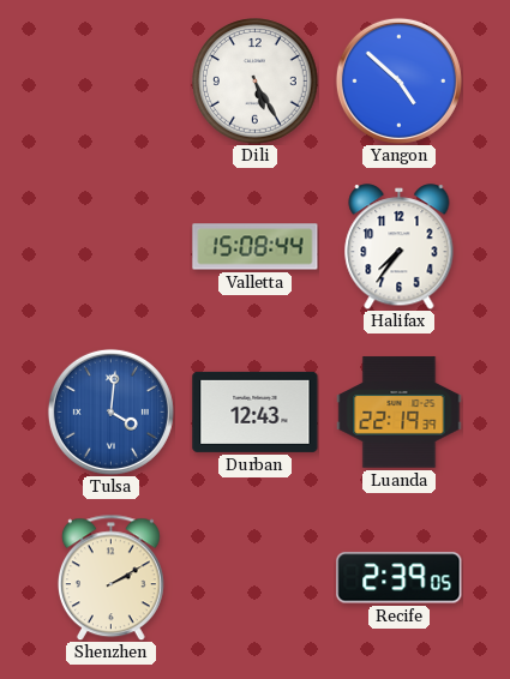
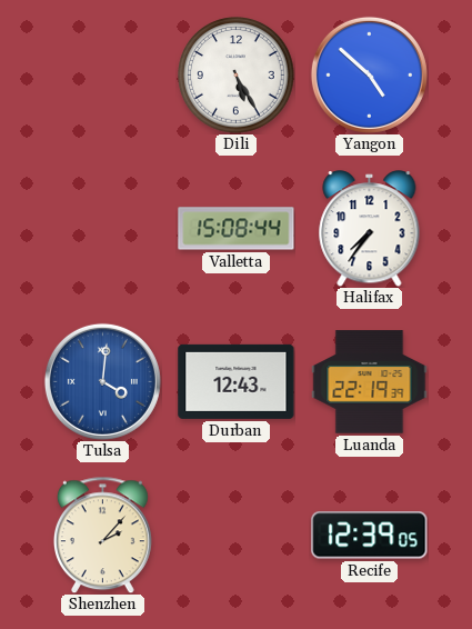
Shenzhen: 2:10 -> 2:07 (102, 535)
Recife: 2:39 -> 12:39 (370, 536)
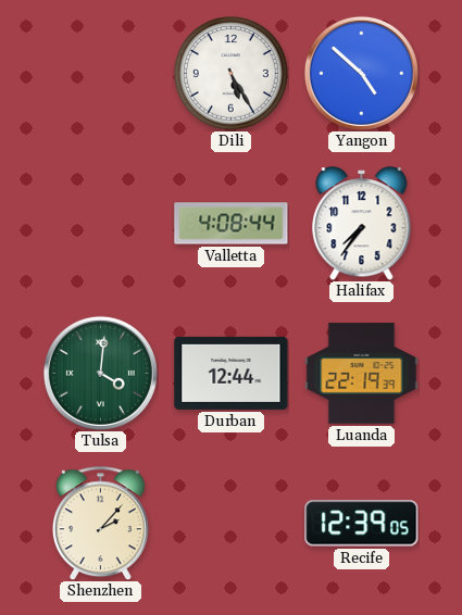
Valletta: 15:08 -> 4:08 (232, 224)
Tulsa dial: blue -> green (100, 373)
Durban: 12:43 -> 12:44 (232, 373)
